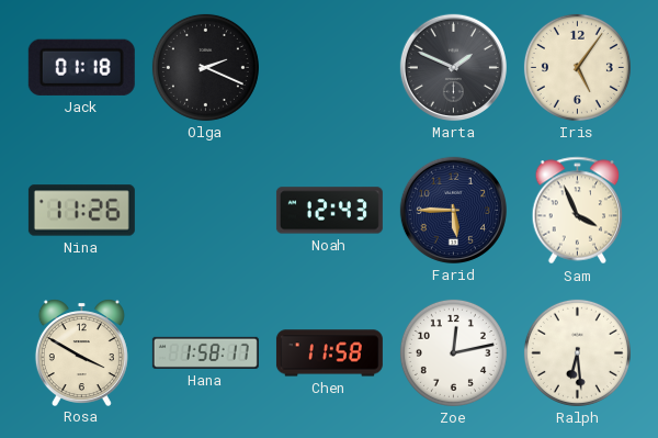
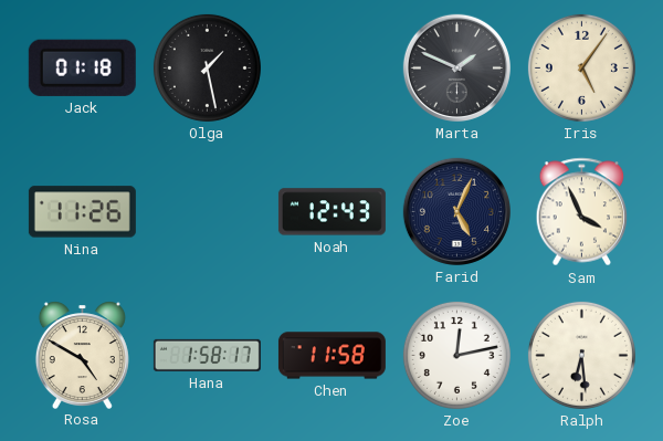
Olga: 2:19 -> 1:28 (207, 67)
Farid: 5:45 -> 5:04 (456, 211)
Rosa: 3:50 -> 4:50 (82, 355)
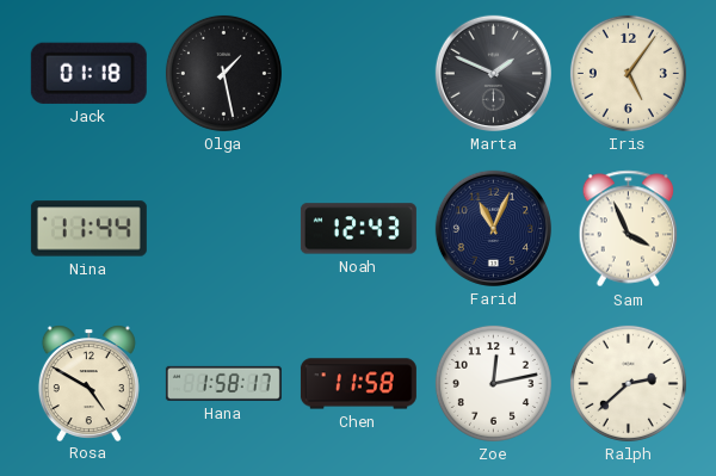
Nina: 11:26 -> 11:44 (88, 229)
Farid: 5:04 -> 11:04 (493, 228)
Ralph: 6:29 -> 2:38 (628, 383)
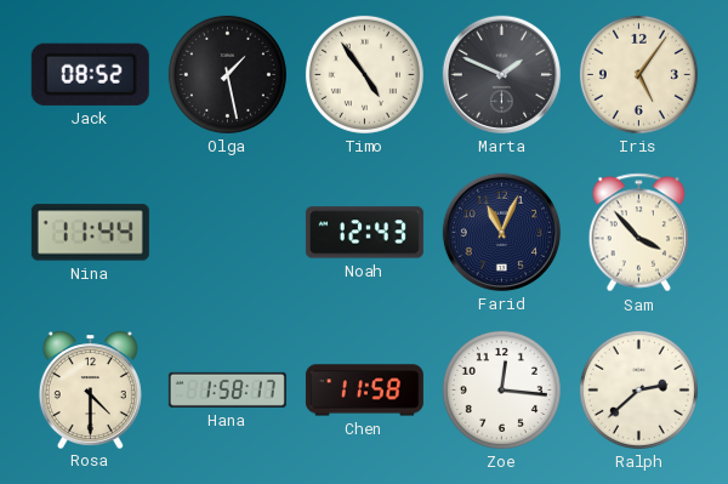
Jack: 01:18 -> 08:52 (90, 74)
Timo: none -> 4:54 (364, 74)
Sam: 3:56 -> 3:53 (639, 233)
Rosa: 4:50 -> 4:30 (90, 389)
Zoe: 12:13 -> 12:16 (501, 389)
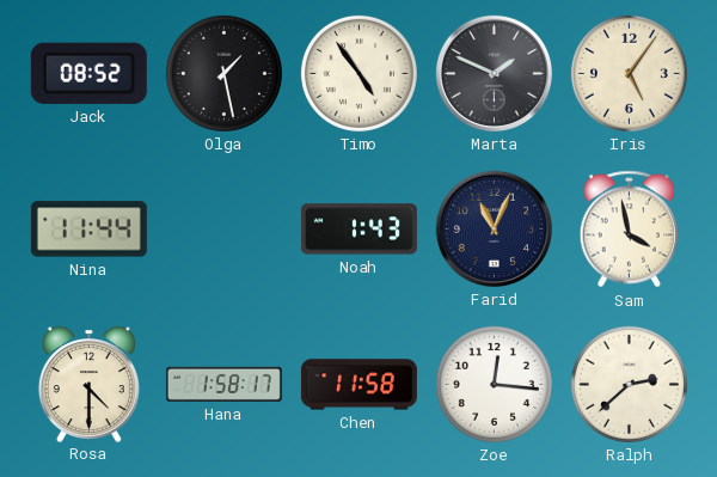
Noah: 12:43 -> 1:43 (358, 230)
Sam: 3:53 -> 3:58 (630, 230)
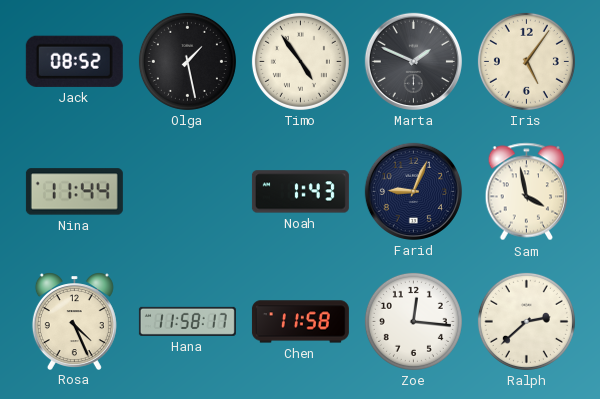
Farid: 11:04 -> 9:04 (413, 191)
Rosa: 4:30 -> 4:26 (74, 321)
Hana: 1:58 -> 11:58 (187, 321)
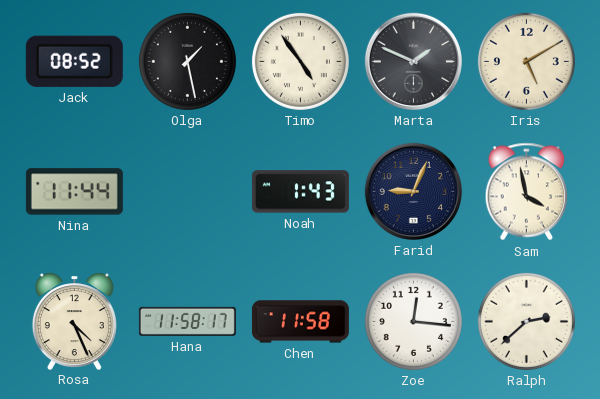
Iris: 5:06 -> 5:10 (526, 61)
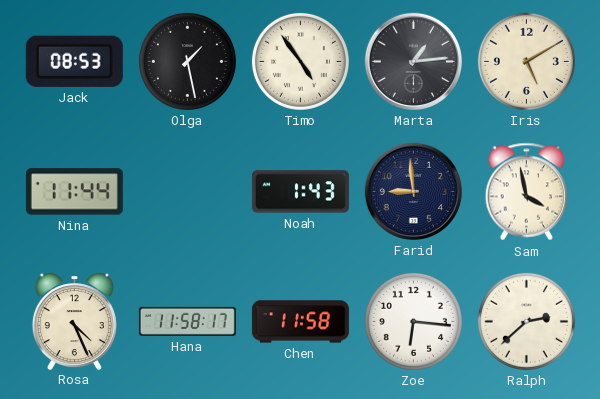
Jack: 08:52 -> 08:53 (74, 61)
Marta: 1:49 -> 1:14 (413, 61)
Farid: 9:04 -> 8:59 (413, 191)
Zoe: 12:16 -> 6:16 (413, 321)
